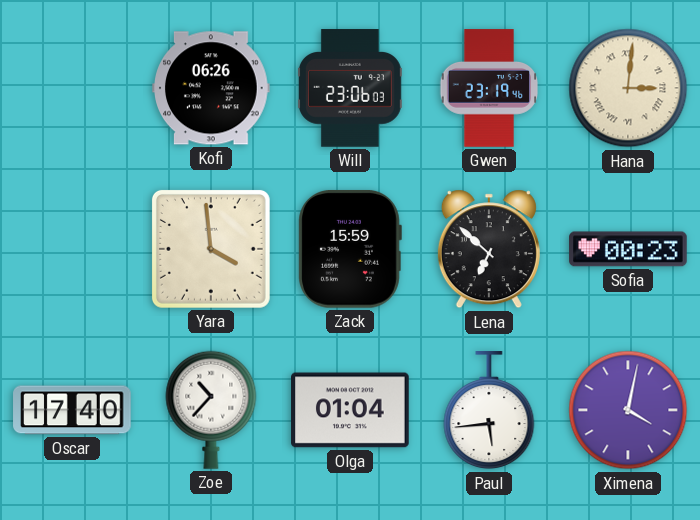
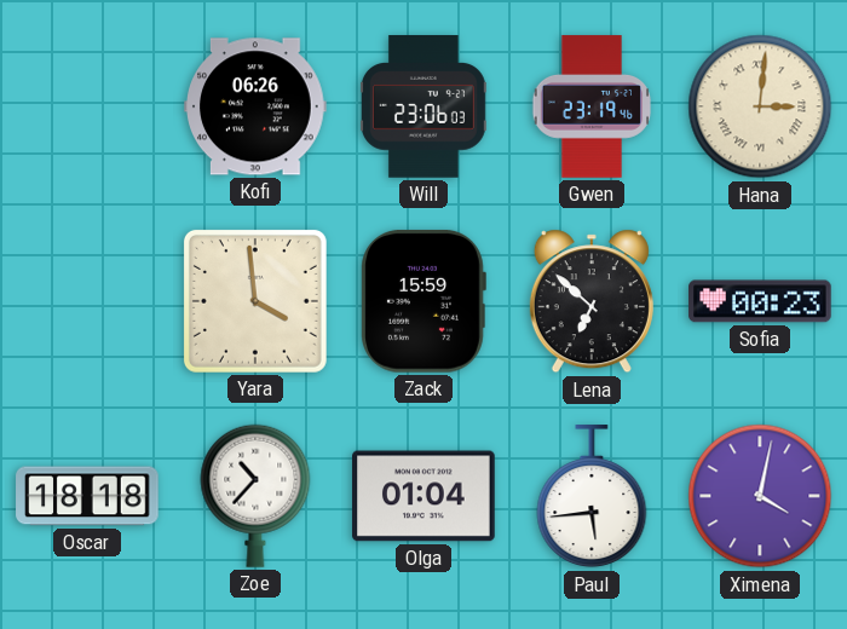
Oscar: 17:40 -> 18:18 (87, 496)
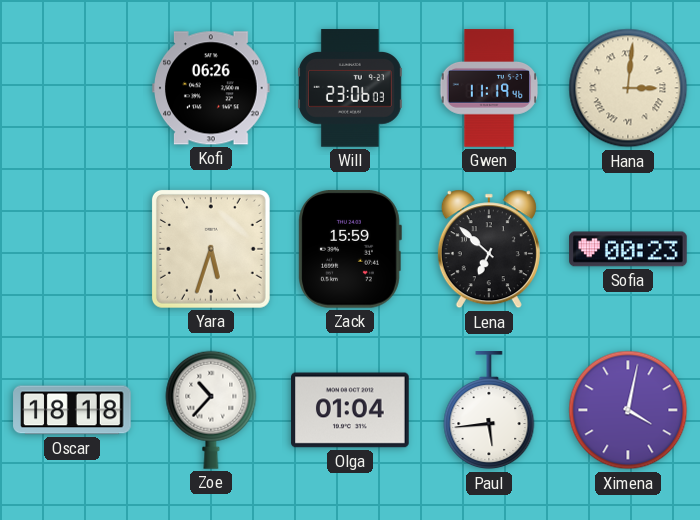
Gwen: 23:19 -> 11:19 (489, 88)
Yara: 3:59 -> 5:33 (211, 249)
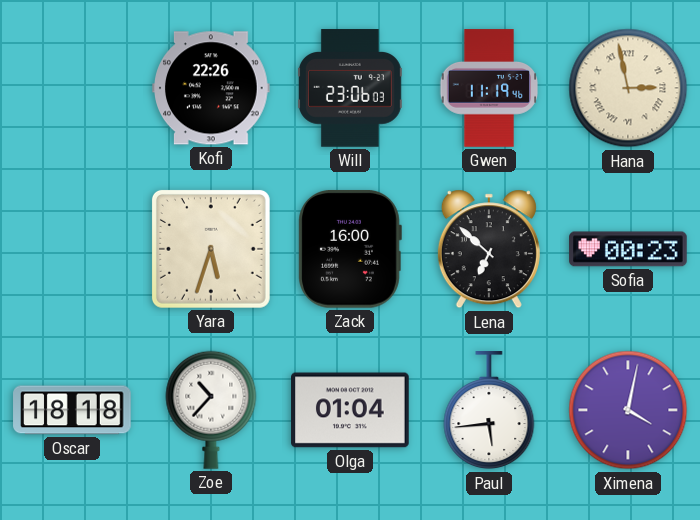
Kofi: 06:26 -> 22:26 (212, 88)
Hana: 3:01 -> 2:58 (628, 88)
Zack: 15:59 -> 16:00 (350, 249)
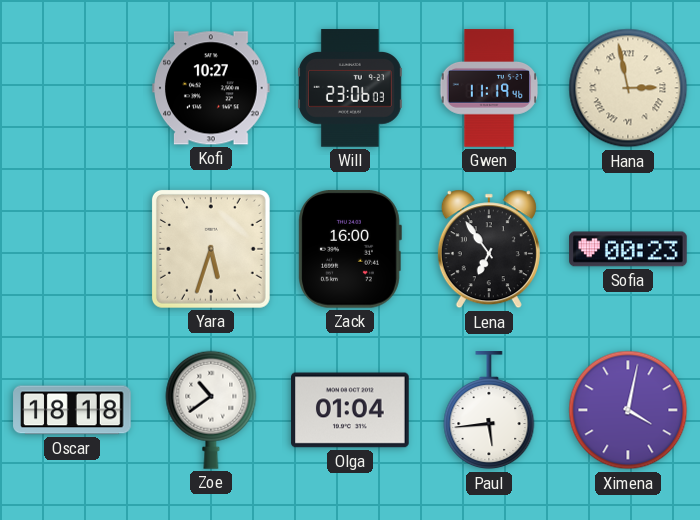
Kofi: 22:26 -> 10:27 (212, 88)
Lena: 6:52 -> 6:54 (489, 249)
Zoe: 10:37 -> 10:39 (211, 410)
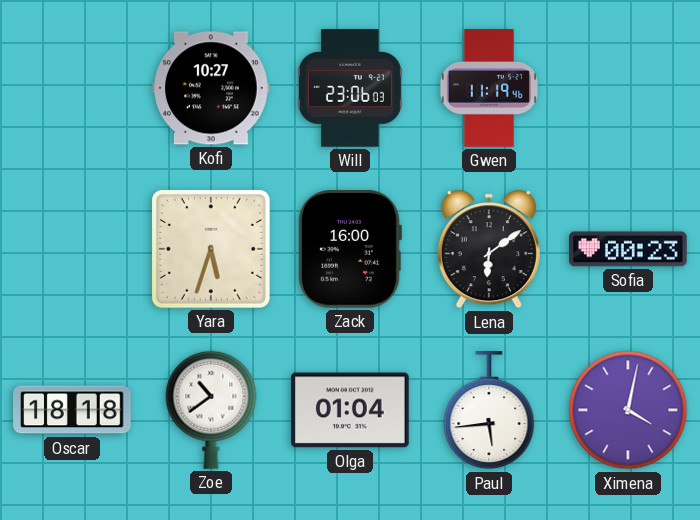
Hana: 2:58 -> none (628, 88)
Lena: 6:54 -> 6:09 (489, 249)
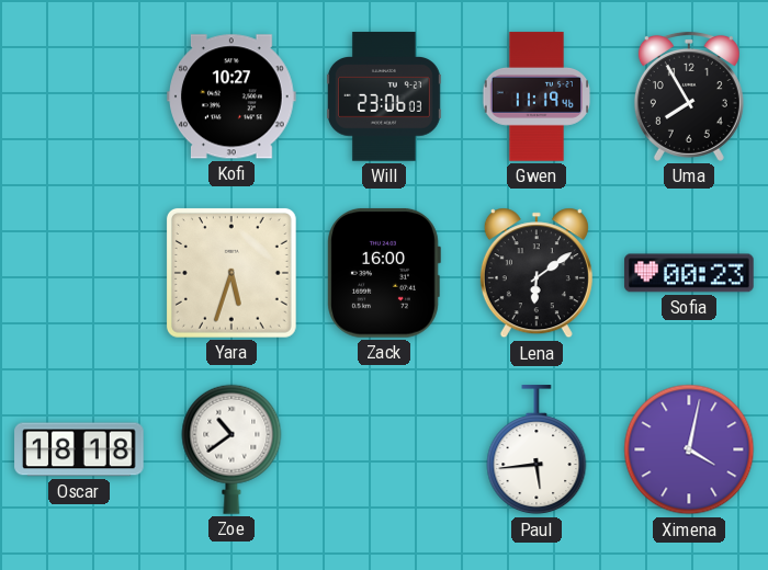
Uma: none -> 7:55 (689, 96)
Olga: 01:04 -> none (350, 410)
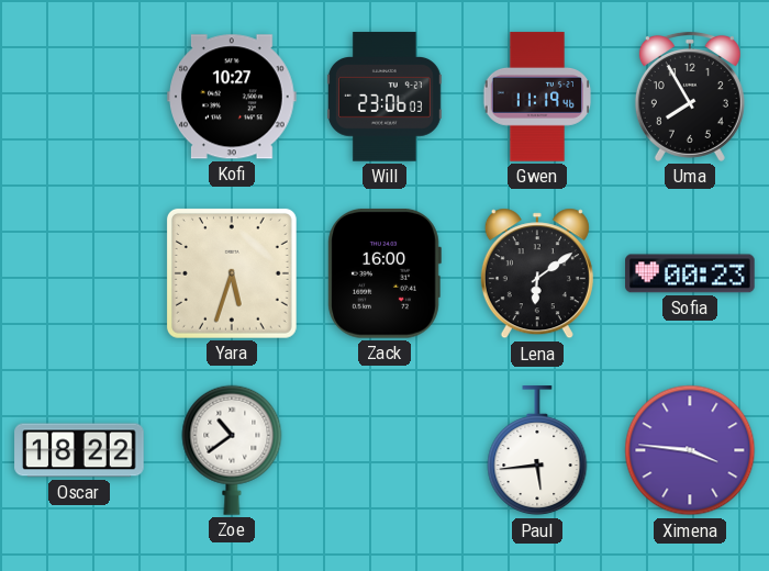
Oscar: 18:18 -> 18:22 (79, 450)
Ximena: 4:02 -> 3:46 (690, 450)
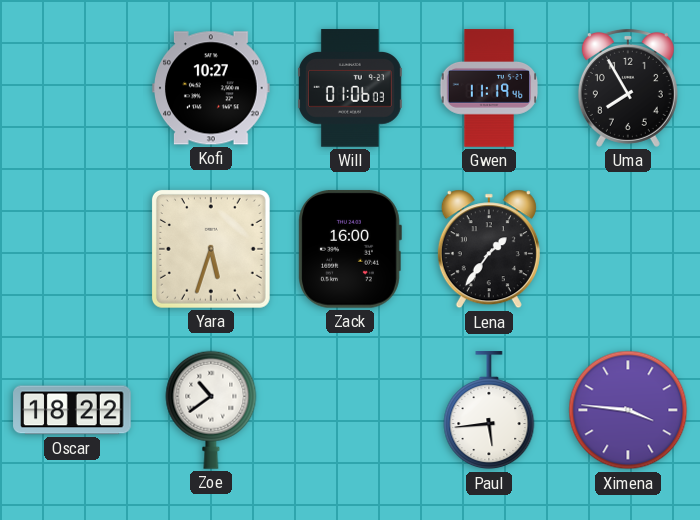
Will: 23:06 -> 01:06 (350, 88)
Lena: 6:09 -> 1:36 (489, 249)
Sofia: 00:23 -> none (690, 273)
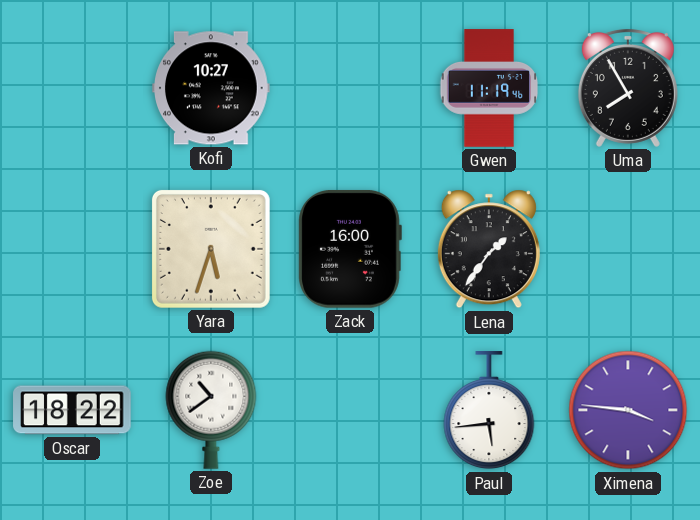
Will: 01:06 -> none (350, 88)
